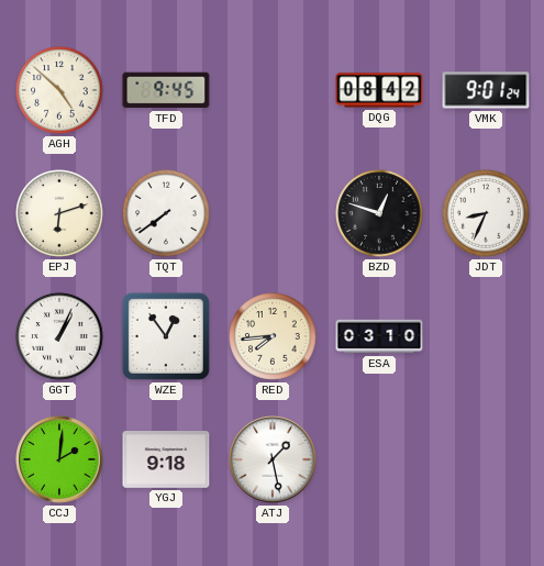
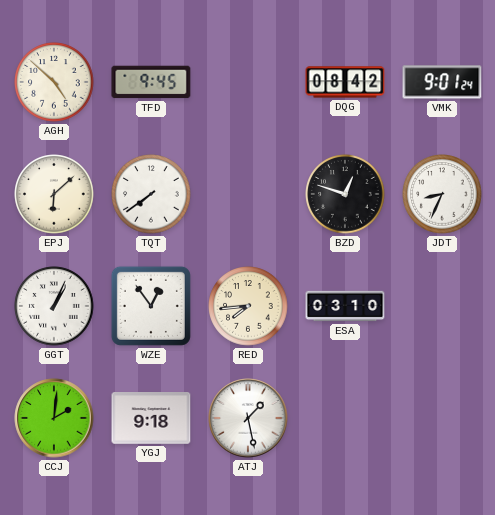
EPJ: 6:12 -> 6:08 (54, 194)
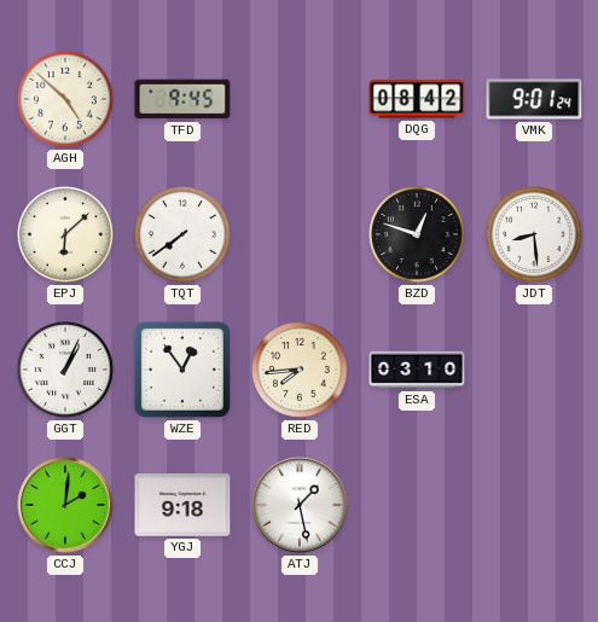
JDT: 8:34 -> 8:29 (534, 234)
